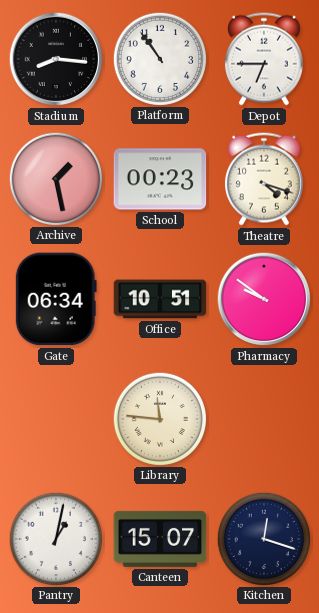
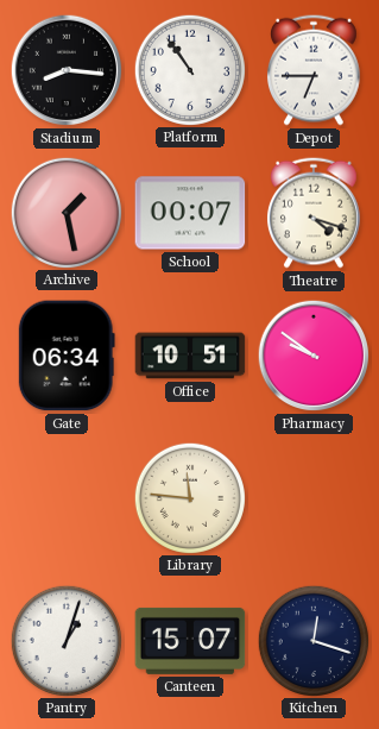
School: 00:23 -> 00:07 (190, 213)
Pantry: 1:02 -> 1:03 (65, 640)
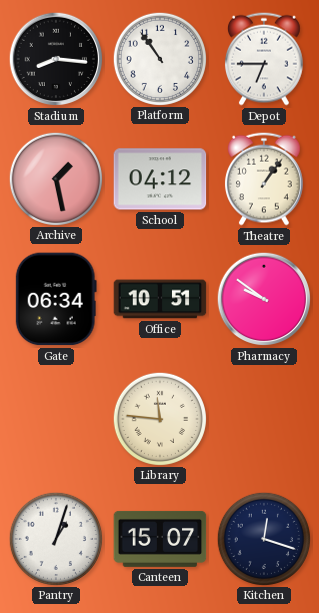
School: 00:07 -> 04:12 (160, 179)
Theatre: 4:18 -> 1:06 (264, 179)
